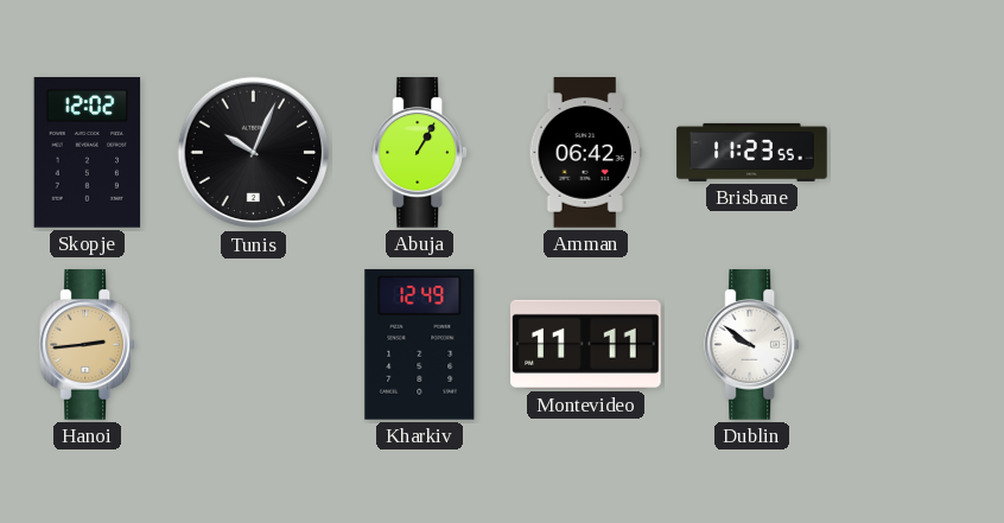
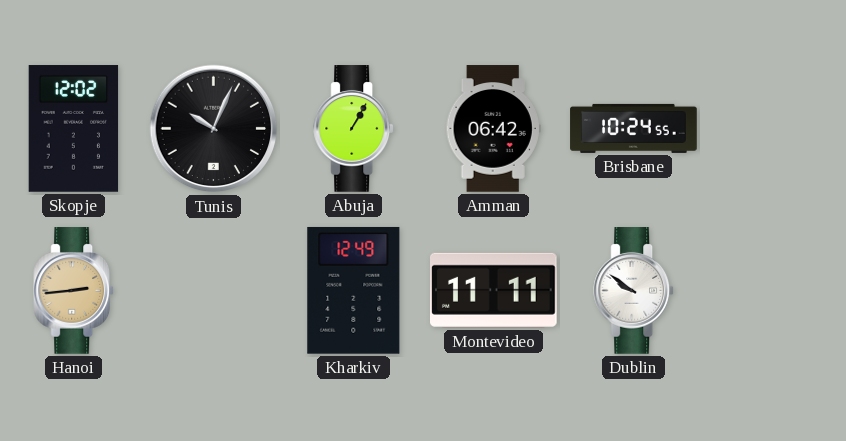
Brisbane: 11:23 -> 10:24 (634, 128)
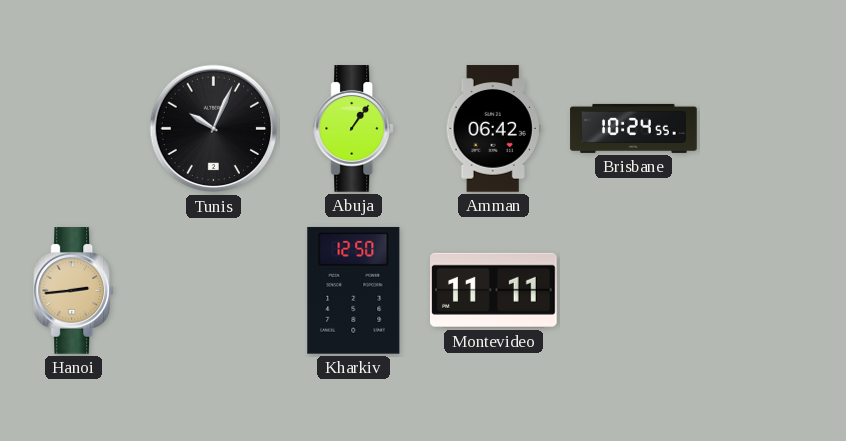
Skopje: 12:02 -> none (74, 129)
Abuja: 1:05 -> 1:06 (354, 129)
Kharkiv: 12:49 -> 12:50 (354, 291)
Dublin: 9:51 -> none (634, 291)
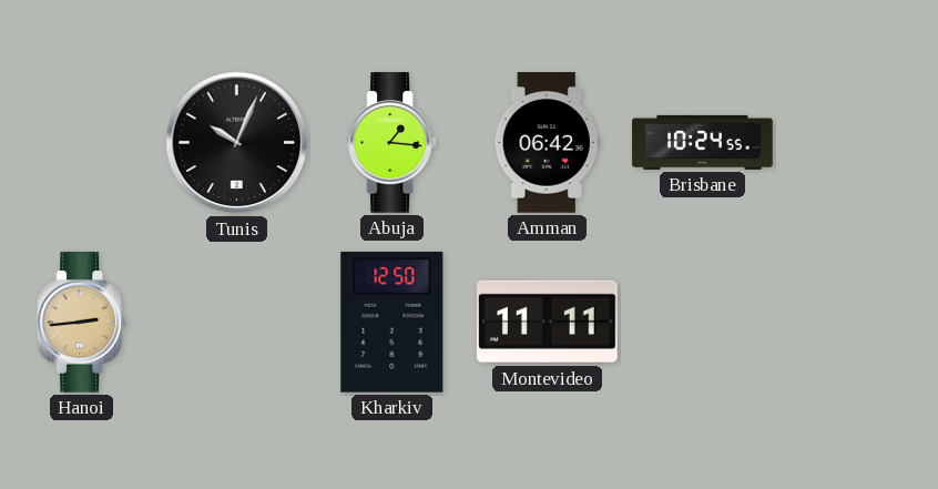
Abuja: 1:06 -> 1:16 (392, 143)
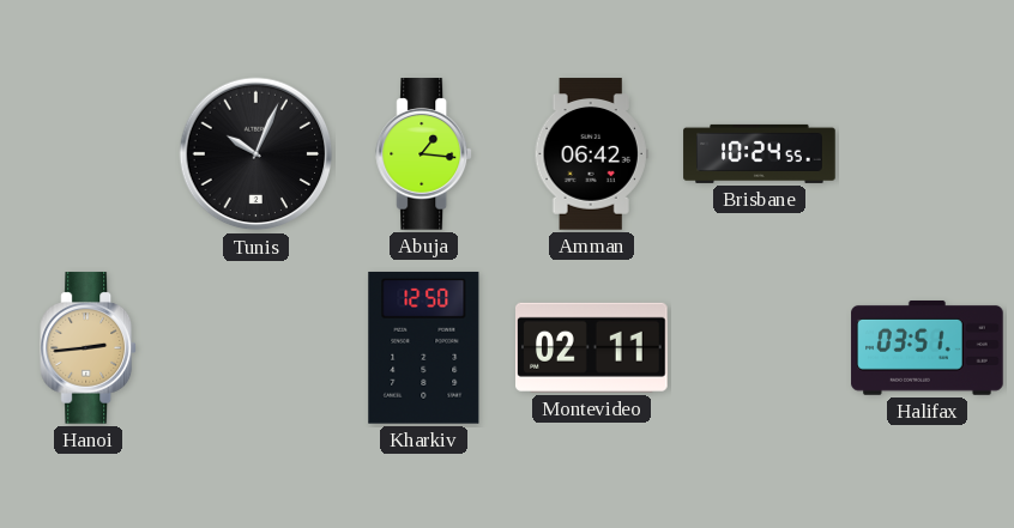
Montevideo: 11:11 -> 02:11 (592, 347)
Halifax: none -> 03:51 (928, 347)
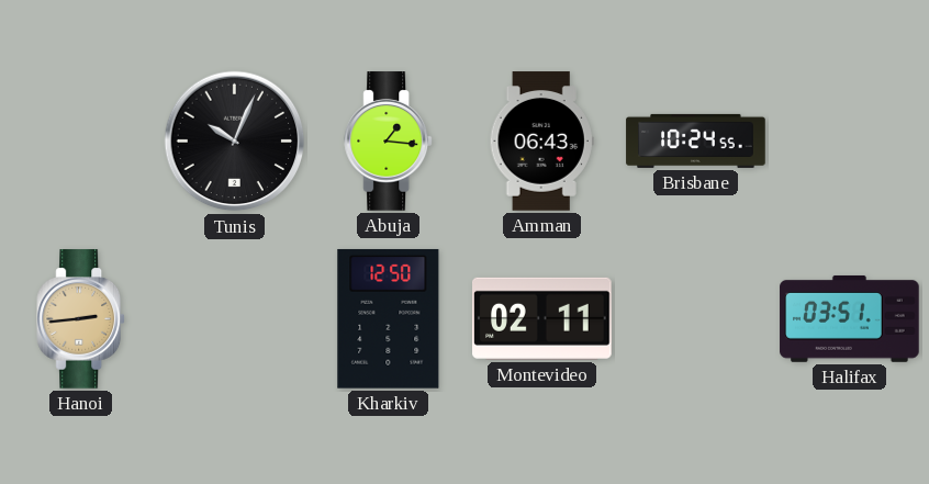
Amman: 06:42 -> 06:43 (541, 142)
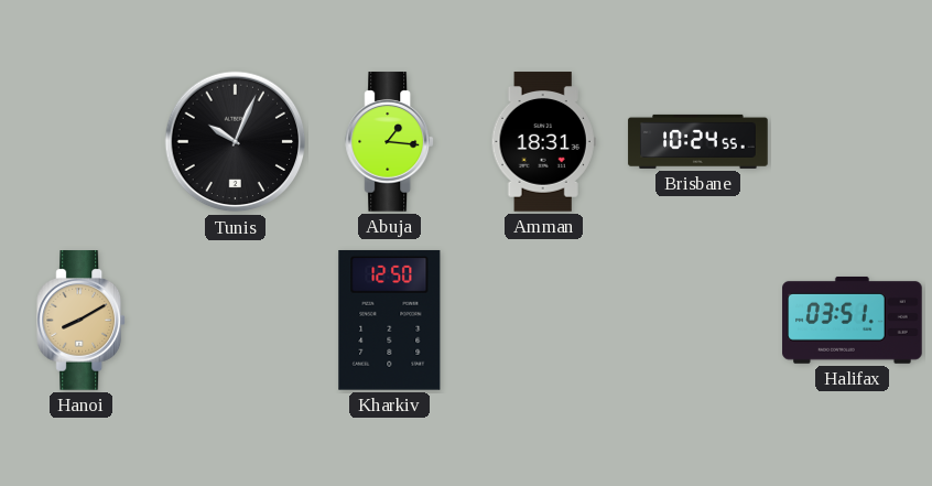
Amman: 06:43 -> 18:31 (543, 142)
Hanoi: 2:44 -> 8:10 (82, 321)
Montevideo: 02:11 -> none (542, 318)
